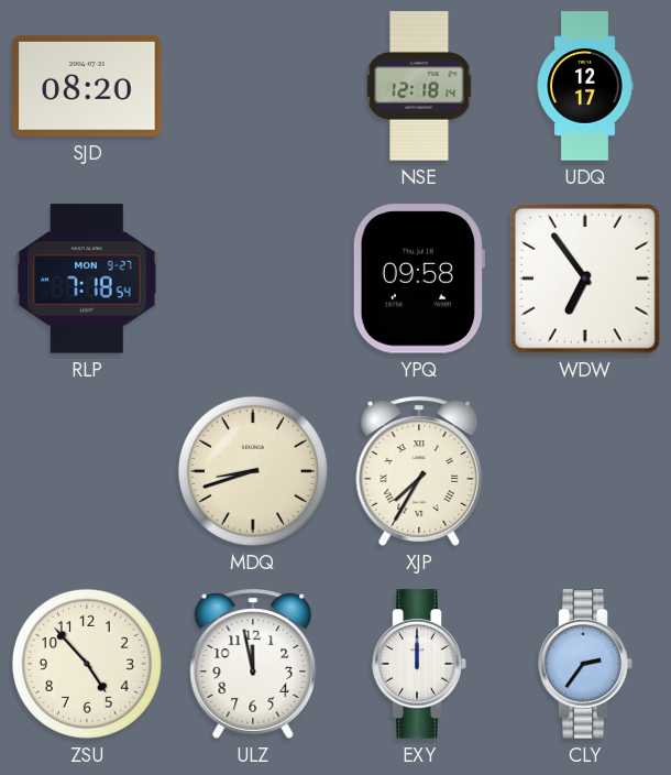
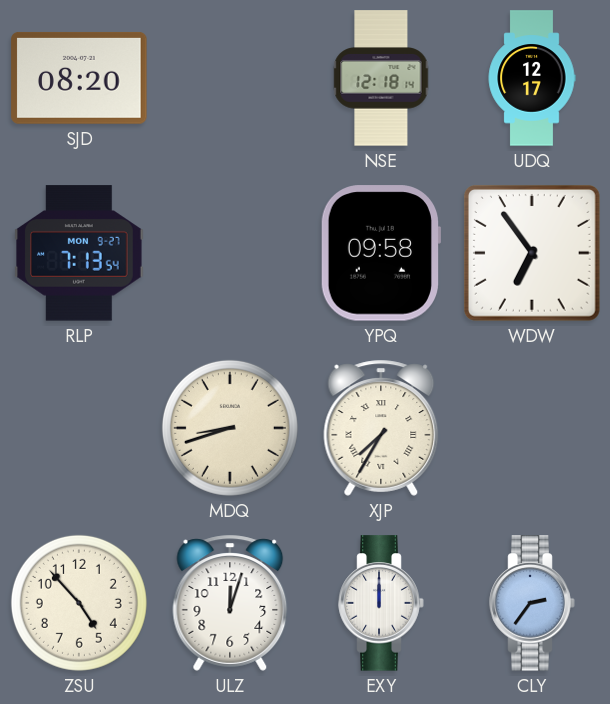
RLP: 7:18 -> 7:13 (79, 253)
ULZ: 11:58 -> 12:03 (230, 603)
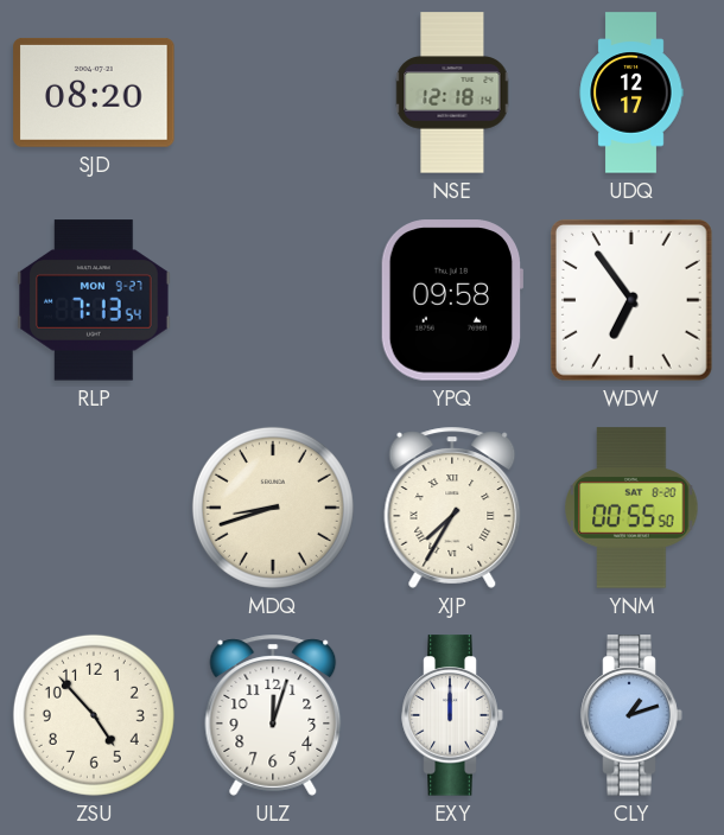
YNM: none -> 00:55 (631, 508)
CLY: 2:36 -> 1:12 (631, 715)
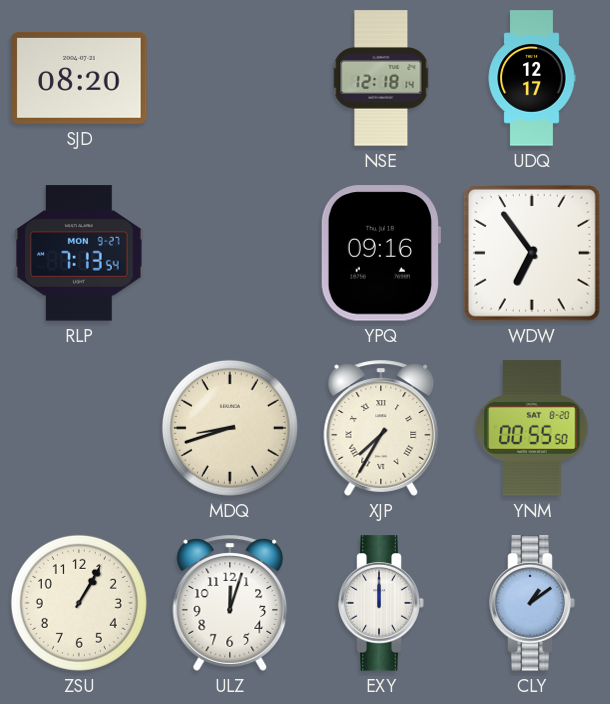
YPQ: 09:58 -> 09:16 (380, 253)
ZSU: 4:53 -> 1:05 (79, 603)
CLY: 1:12 -> 1:09 (532, 603)
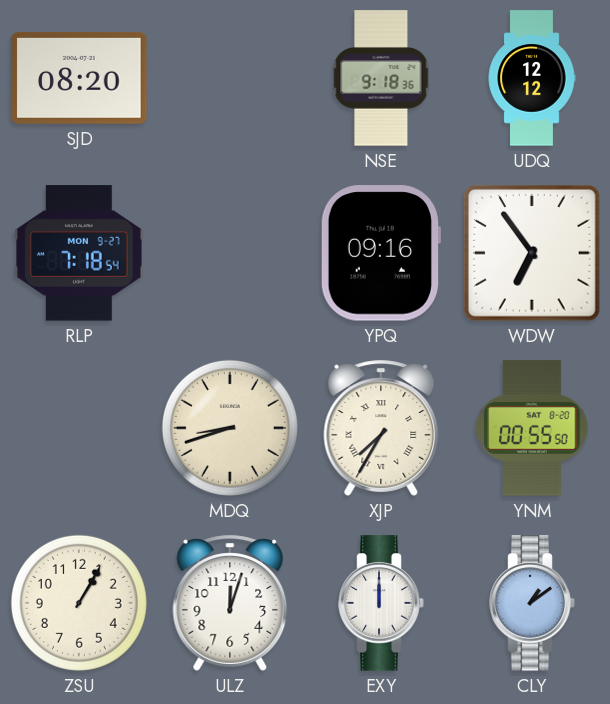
NSE: 12:18 -> 9:18 (381, 78)
UDQ: 12:17 -> 12:12 (532, 78)
RLP: 7:13 -> 7:18 (79, 253)
